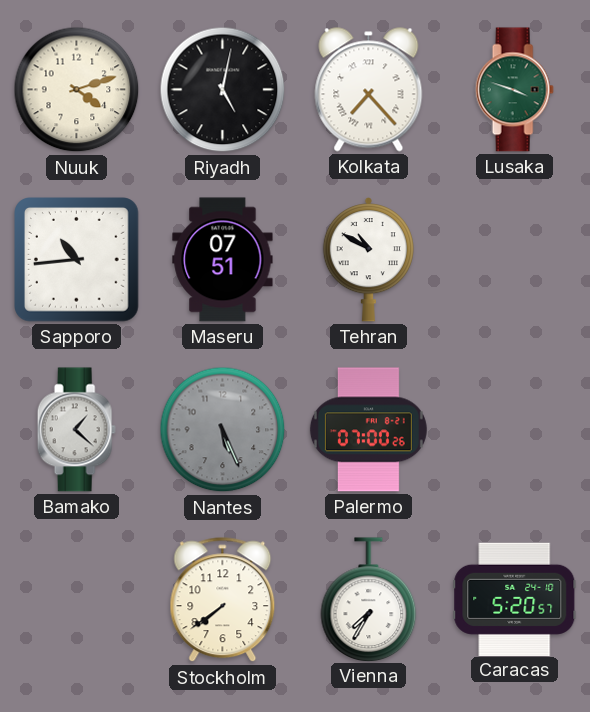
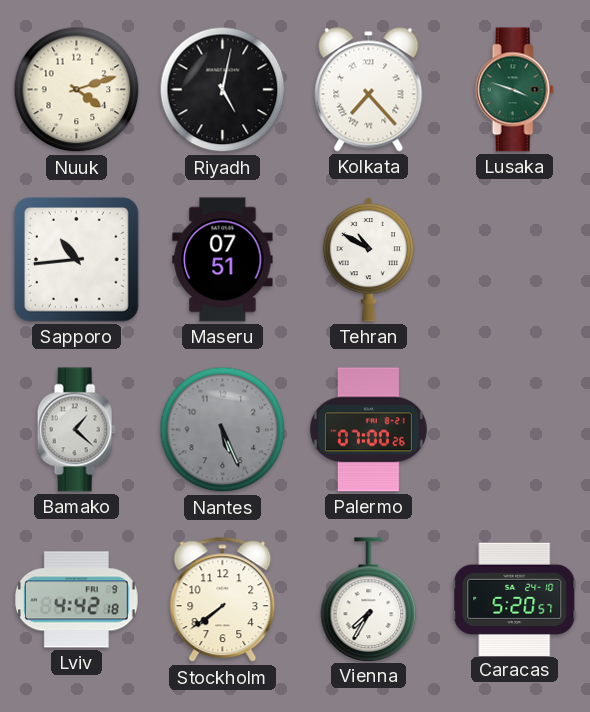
Lviv: none -> 4:42 (77, 600)
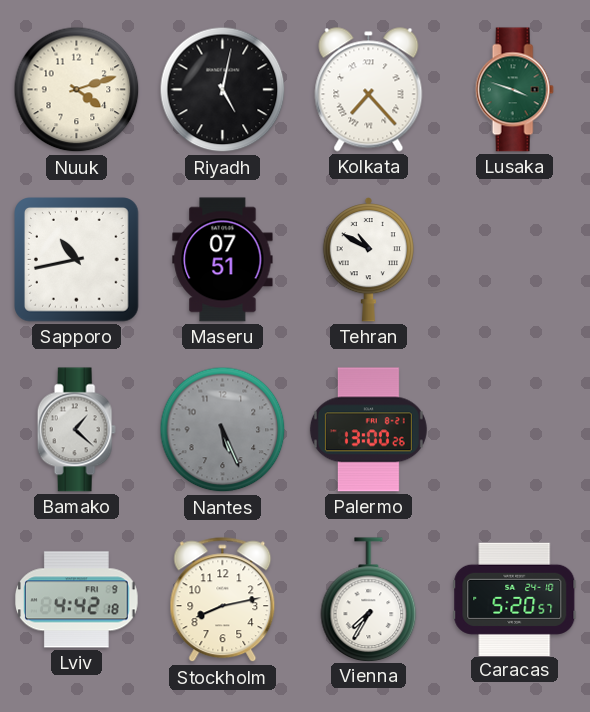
Sapporo: 10:44 -> 10:43 (77, 260)
Palermo: 07:00 -> 13:00 (368, 430)
Stockholm: 7:39 -> 8:13 (223, 600)
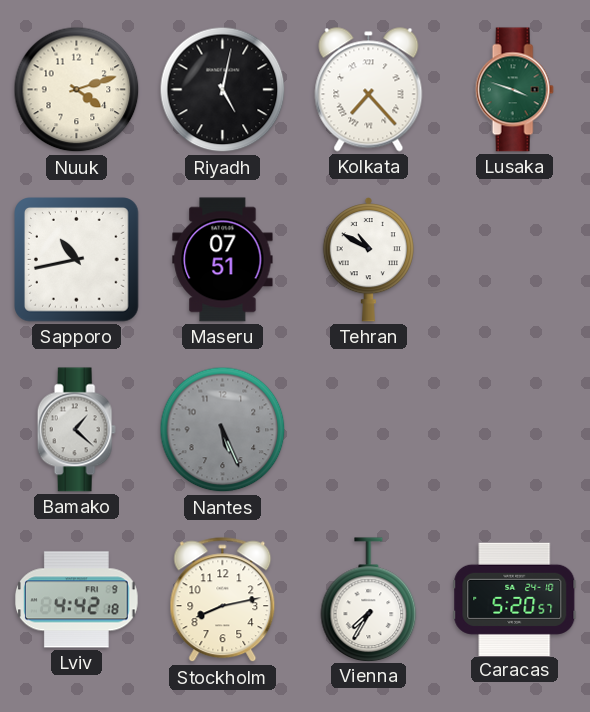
Palermo: 13:00 -> none (368, 430)
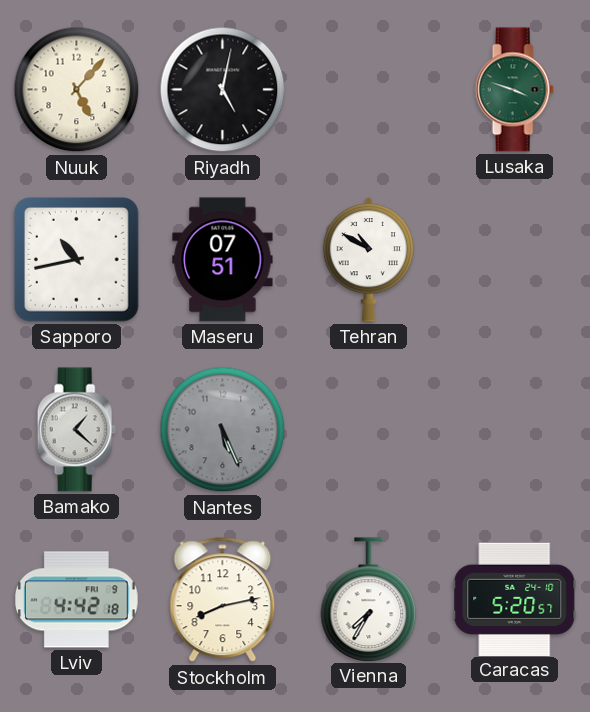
Nuuk: 4:12 -> 5:07 (77, 90)
Kolkata: 7:23 -> none (369, 90)
